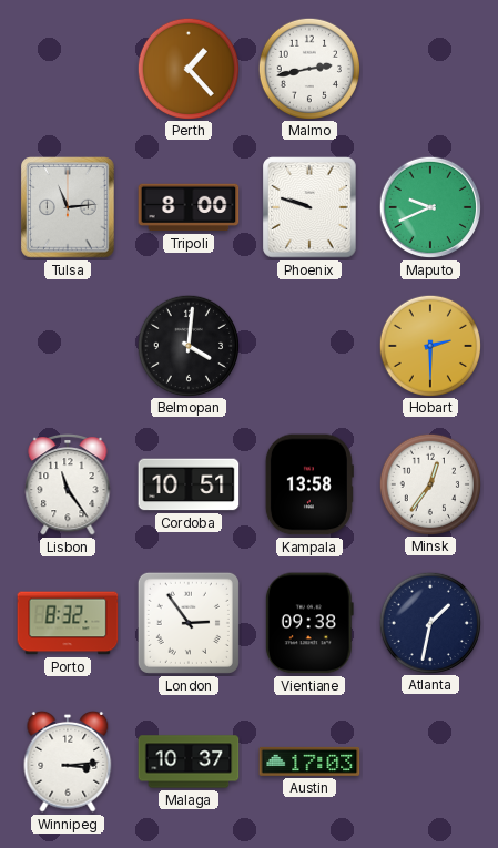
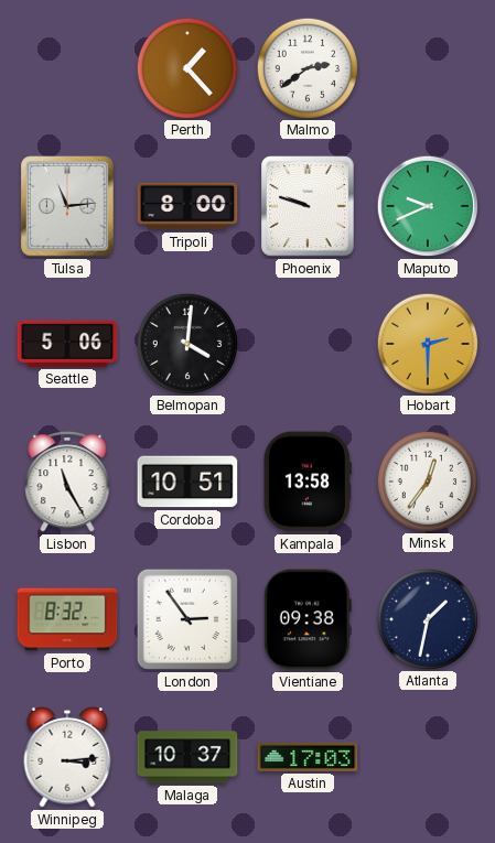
Malmo: 2:43 -> 2:39 (306, 67)
Seattle: none -> 5:06 (67, 344)
Lisbon: 11:24 -> 11:25 (67, 483)
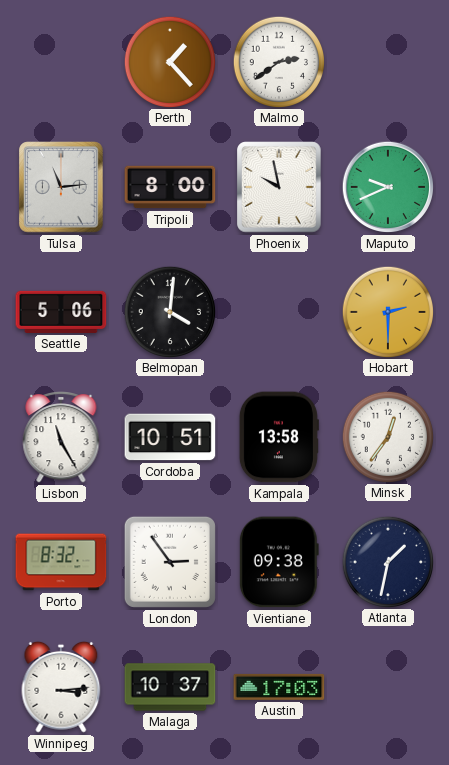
Phoenix: 9:48 -> 9:58 (279, 187)
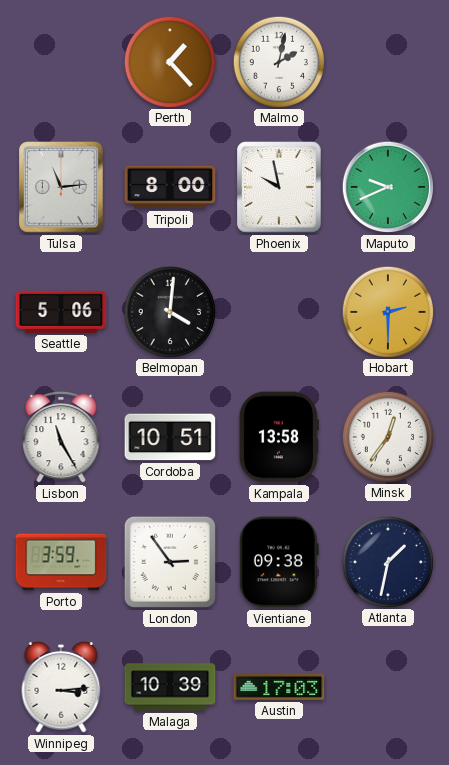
Malmo: 2:39 -> 2:02 (278, 61)
Porto: 8:32 -> 3:59 (61, 562)
Malaga: 10:37 -> 10:39 (170, 687)
